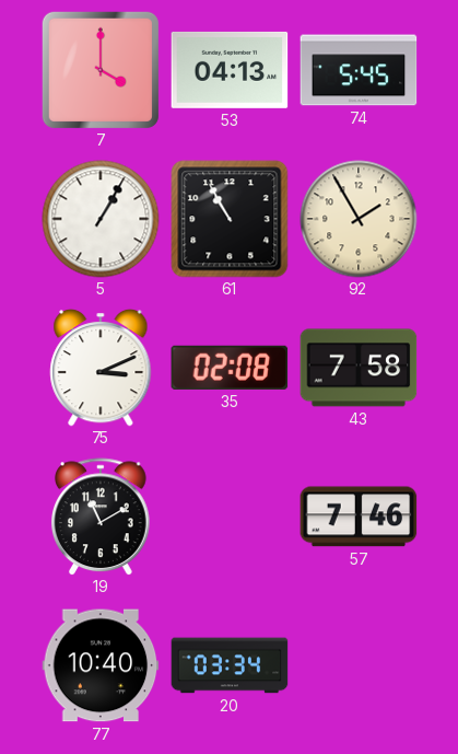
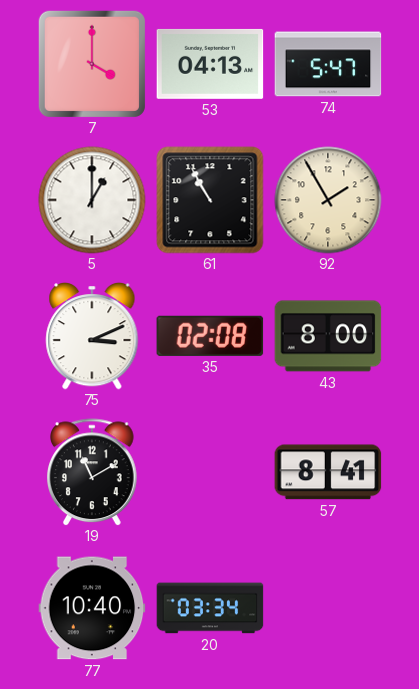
74: 5:45 -> 5:47 (328, 64)
5: 1:05 -> 1:00 (92, 200)
43: 7:58 -> 8:00 (328, 336)
57: 7:46 -> 8:41 (328, 472)
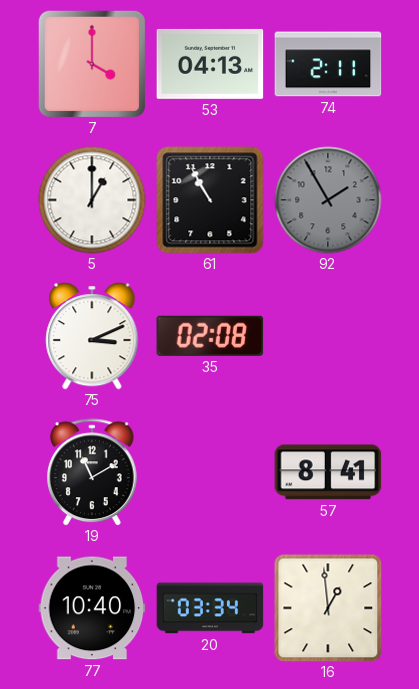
74: 5:47 -> 2:11 (328, 64)
92 dial: cream -> grey (328, 200)
43: 8:00 -> none (328, 336)
16: none -> 12:59 (328, 608)
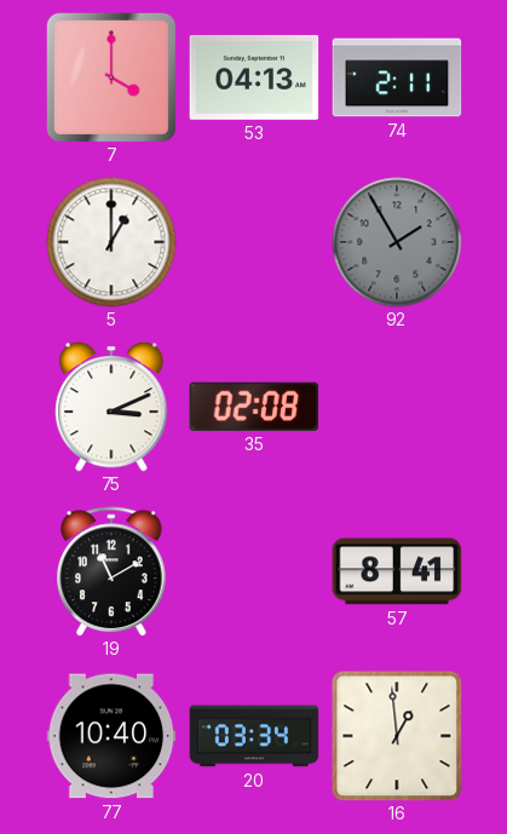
61: 10:55 -> none (210, 200)
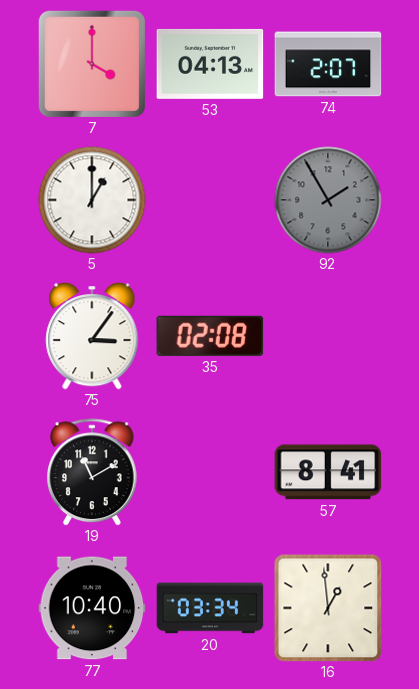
74: 2:11 -> 2:07 (328, 64)
75: 3:11 -> 3:06 (92, 337)
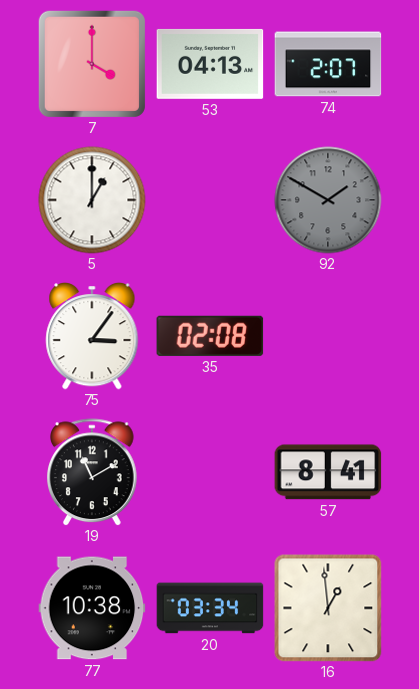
92: 1:55 -> 1:50 (328, 200)
77: 10:40 -> 10:38 (92, 608)
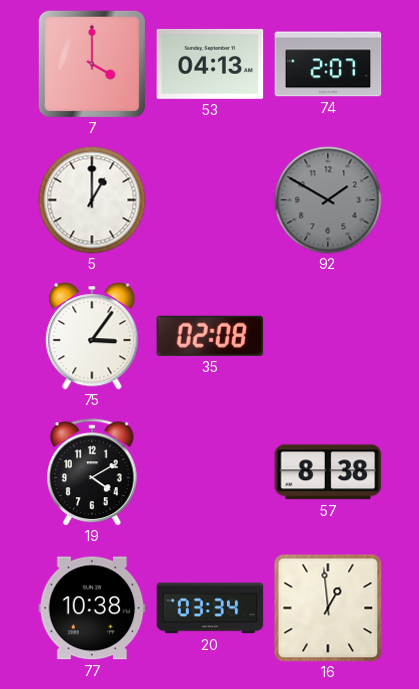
19: 11:10 -> 4:10 (93, 472)
57: 8:41 -> 8:38 (328, 472)
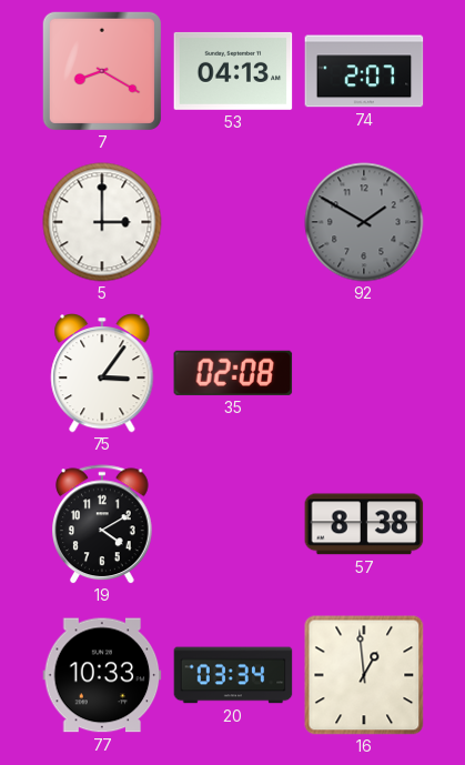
7: 4:00 -> 8:20 (102, 71)
5: 1:00 -> 3:00 (102, 222)
77: 10:38 -> 10:33 (102, 675)
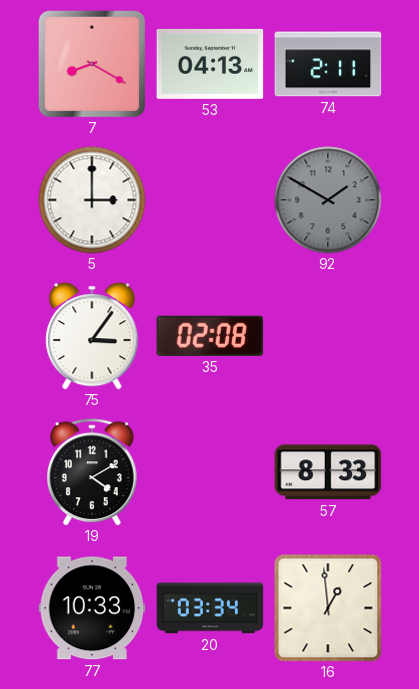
74: 2:07 -> 2:11 (328, 64)
57: 8:38 -> 8:33 (328, 472)
